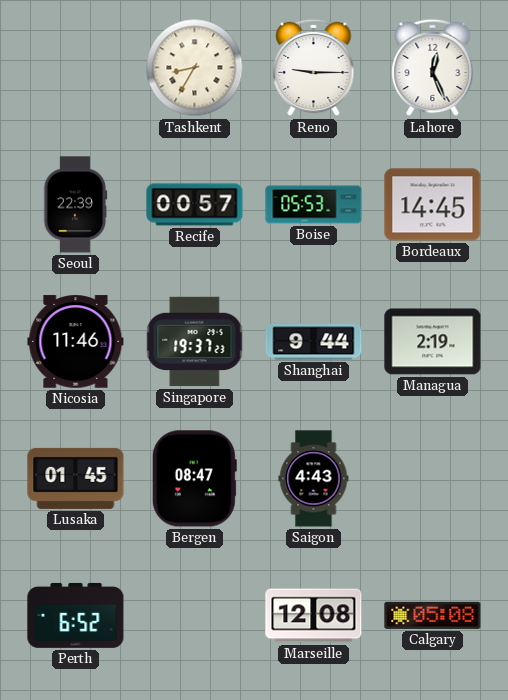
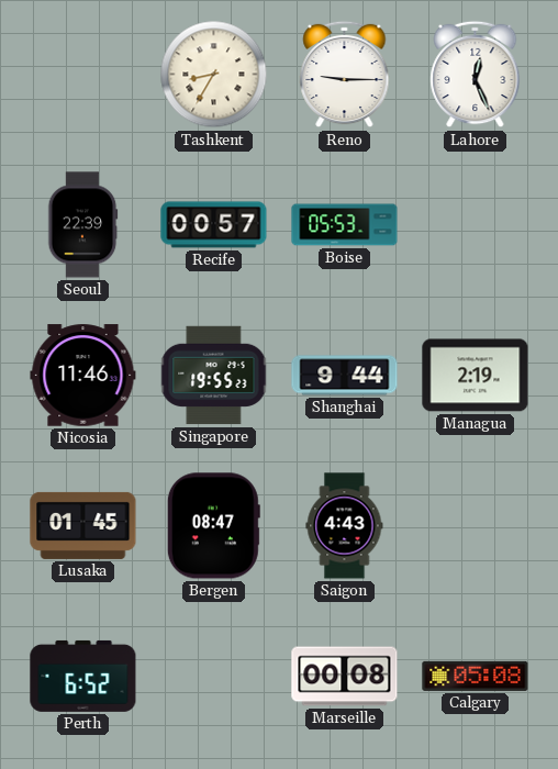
Bordeaux: 14:45 -> none (433, 205)
Singapore: 19:37 -> 19:55 (214, 376)
Marseille: 12:08 -> 00:08 (345, 677)
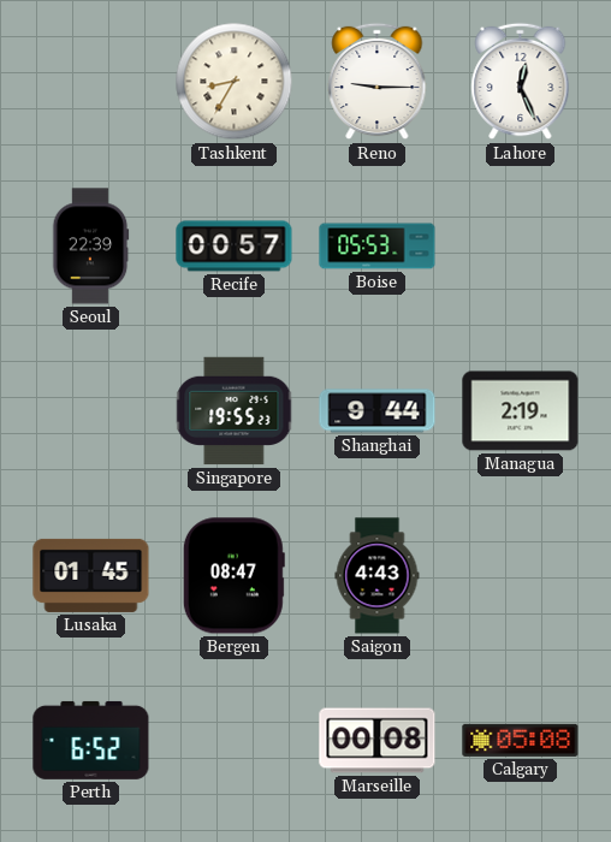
Nicosia: 11:46 -> none (83, 376)
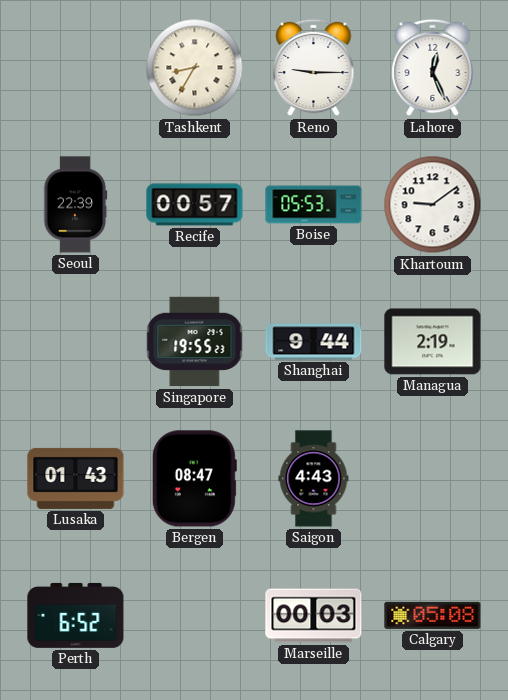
Khartoum: none -> 9:09 (433, 205)
Lusaka: 01:45 -> 01:43 (76, 478)
Marseille: 00:08 -> 00:03 (314, 616)
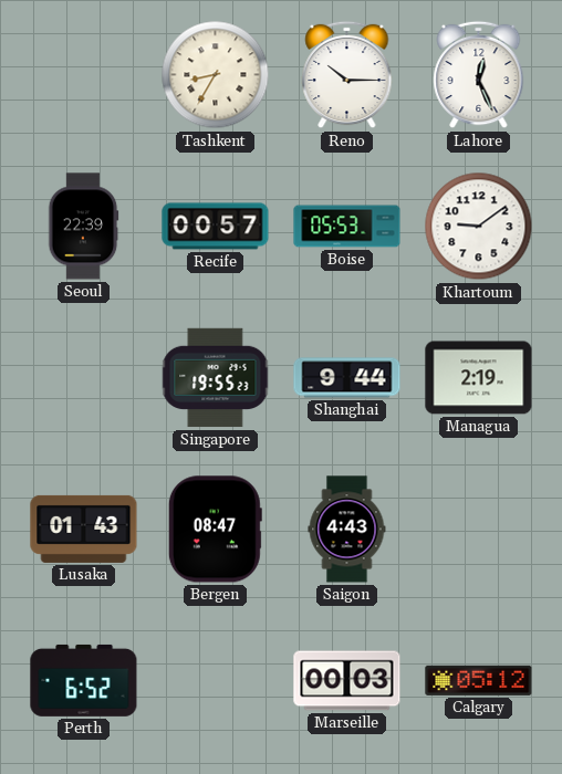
Reno: 9:15 -> 10:15 (347, 75)
Calgary: 05:08 -> 05:12 (479, 680)
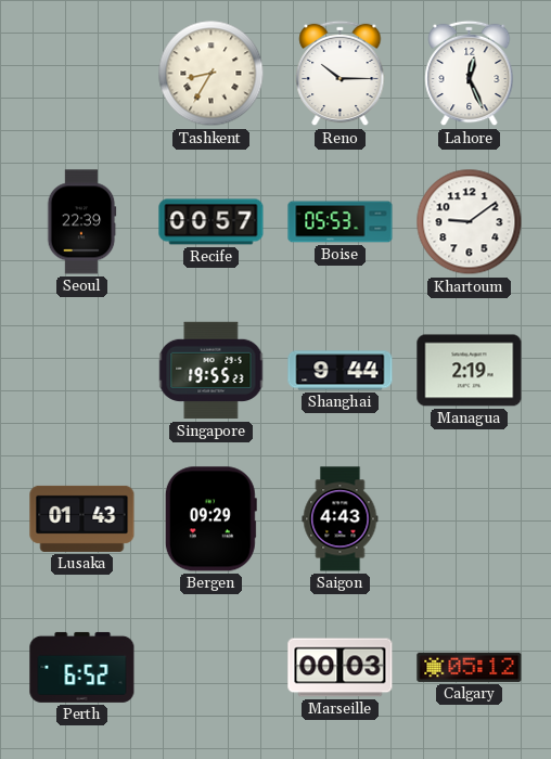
Bergen: 08:47 -> 09:29 (210, 519)
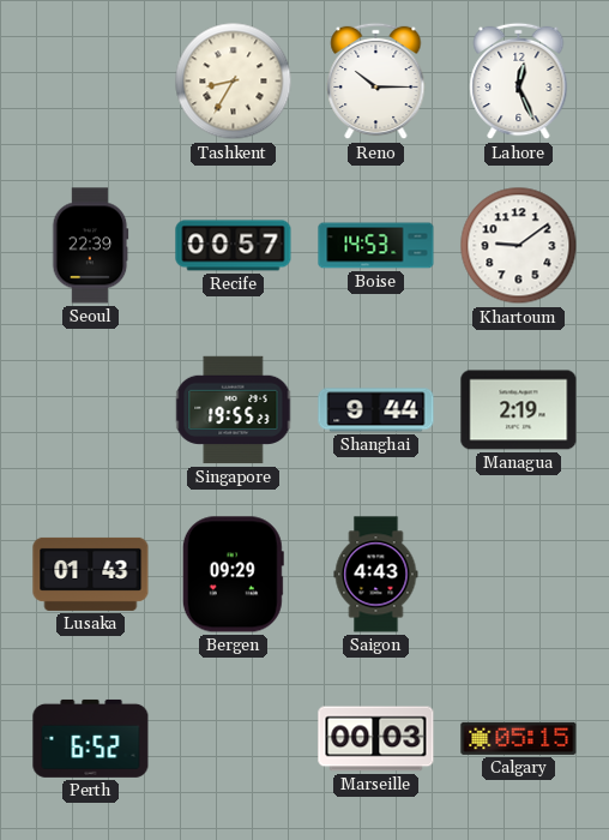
Boise: 05:53 -> 14:53 (376, 246)
Calgary: 05:12 -> 05:15 (519, 738)
